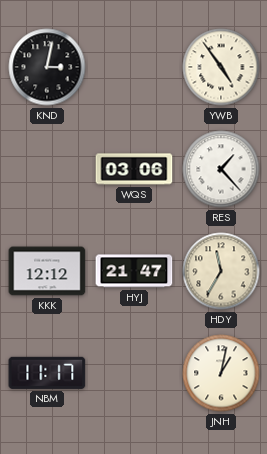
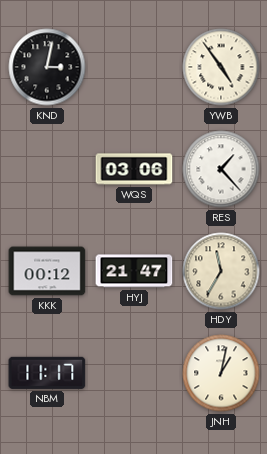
KKK: 12:12 -> 00:12 (47, 271)
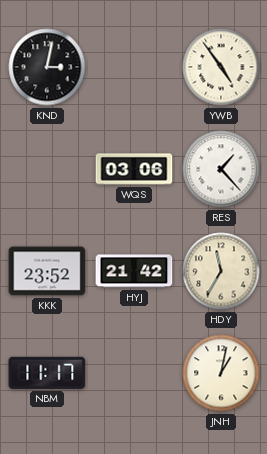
KKK: 00:12 -> 23:52 (47, 271)
HYJ: 21:47 -> 21:42 (134, 271)
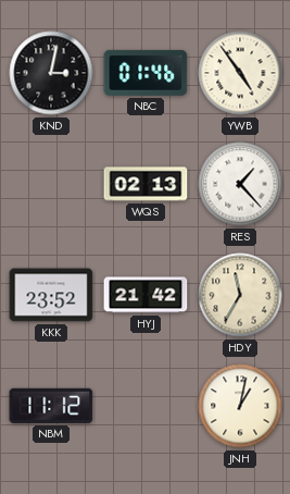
NBC: none -> 01:46 (146, 73)
WQS: 03:06 -> 02:13 (146, 184)
NBM: 11:17 -> 11:12 (51, 406)
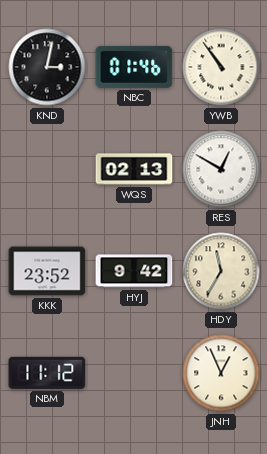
YWB: 4:54 -> 10:54 (221, 67)
RES: 1:23 -> 12:50 (221, 169)
HYJ: 21:42 -> 9:42 (134, 271)
JNH: 1:02 -> 12:56 (221, 373)
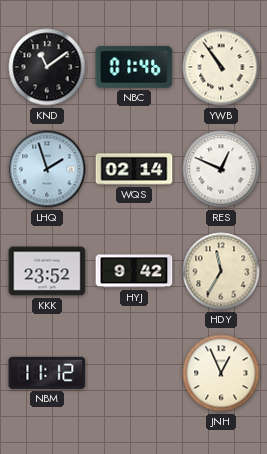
KND: 3:02 -> 11:09 (47, 67)
LHQ: none -> 1:57 (47, 169)
WQS: 02:13 -> 02:14 (134, 169)
RES: 12:50 -> 12:49 (221, 169)
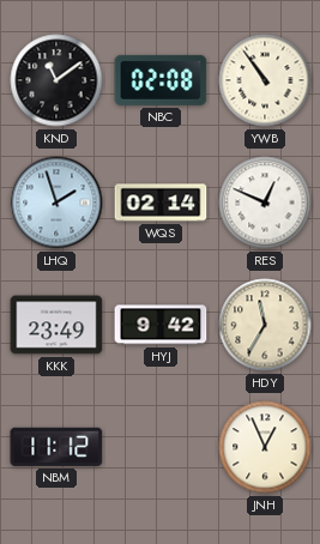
NBC: 01:46 -> 02:08 (161, 80)
KKK: 23:52 -> 23:49 (56, 325)
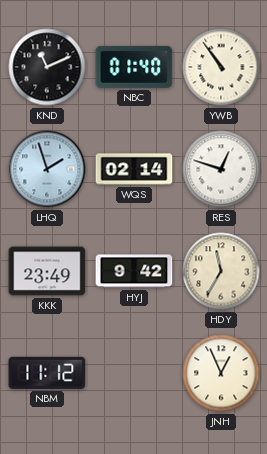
KND: 11:09 -> 11:11 (47, 67)
NBC: 02:08 -> 01:40 (134, 67)
RES: 12:49 -> 12:48 (221, 169)
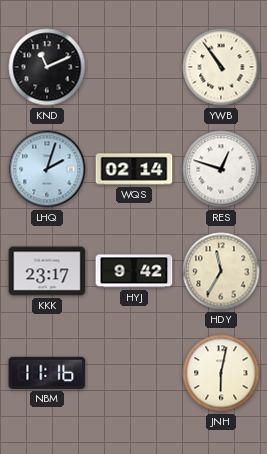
NBC: 01:40 -> none (134, 67)
LHQ: 1:57 -> 2:03 (47, 169)
KKK: 23:49 -> 23:17 (47, 271)
NBM: 11:12 -> 11:16 (47, 373)
JNH: 12:56 -> 6:02 (221, 373)
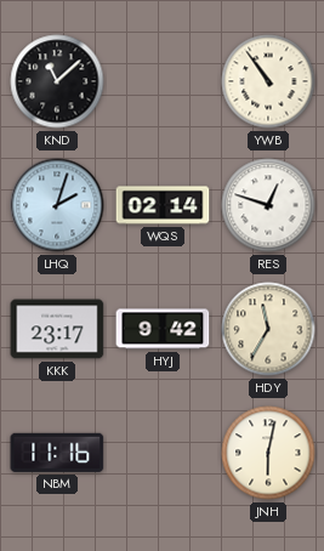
KND: 11:11 -> 11:08 (57, 81)
